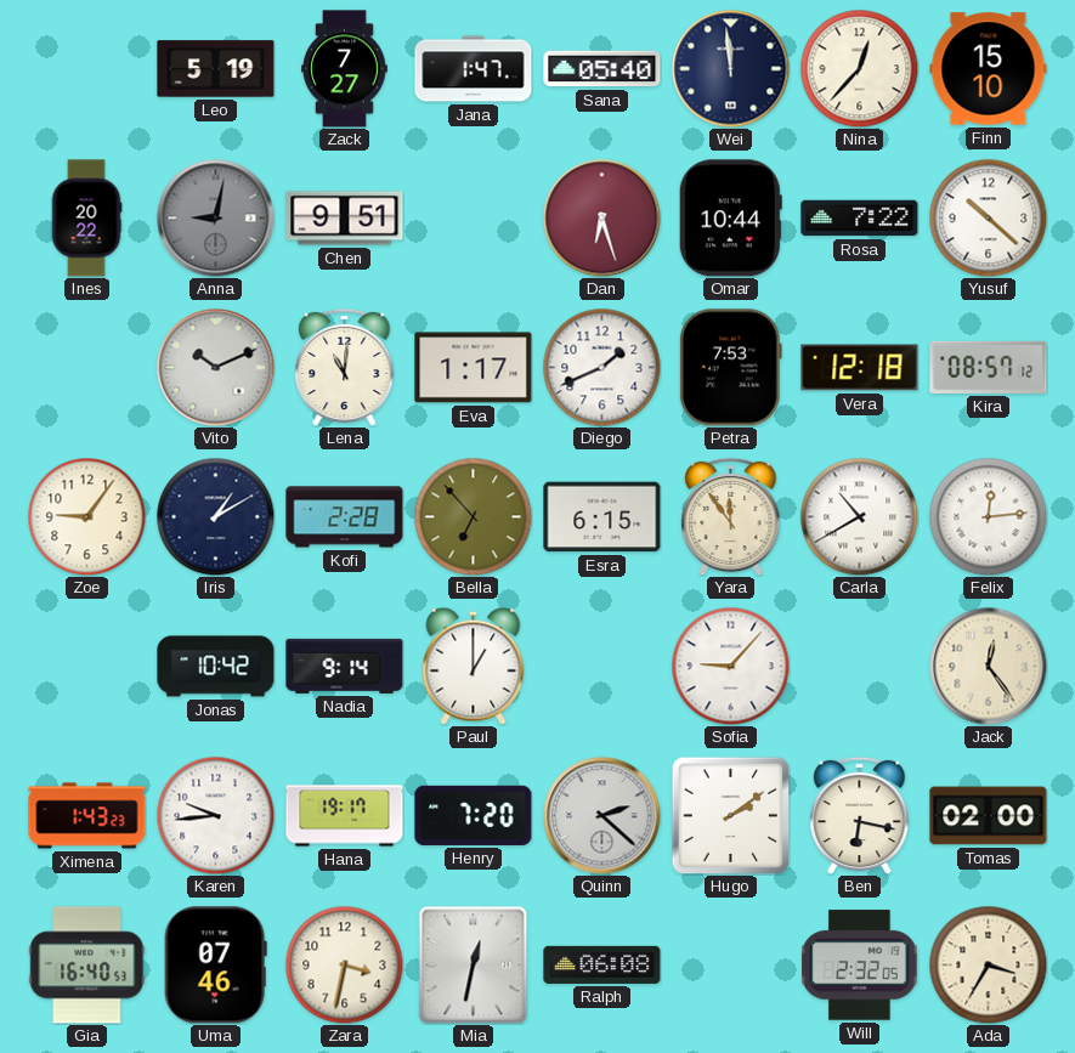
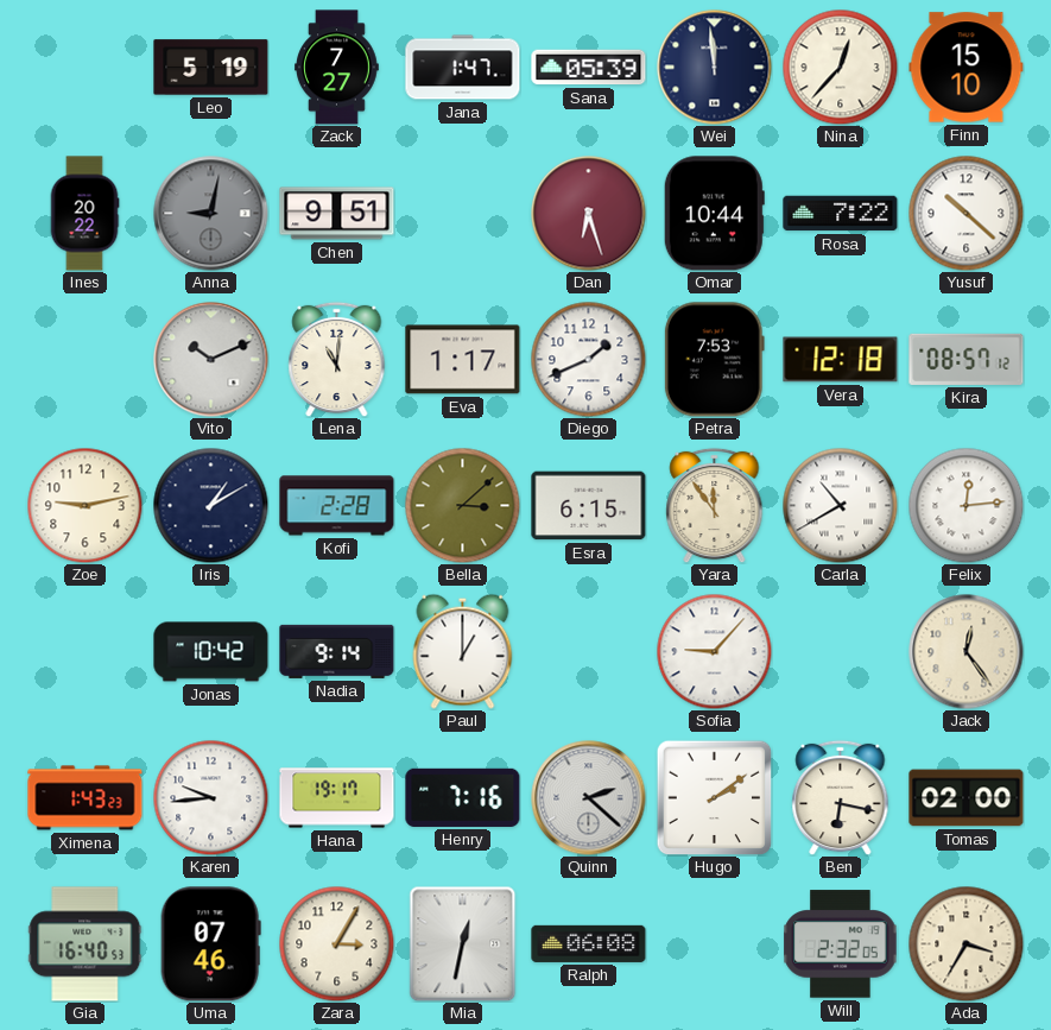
Sana: 05:40 -> 05:39 (589, 68)
Zoe: 9:06 -> 9:13 (84, 505)
Bella: 6:53 -> 3:08 (462, 505)
Henry: 7:20 -> 7:16 (463, 797)
Zara: 3:32 -> 3:05 (336, 943)
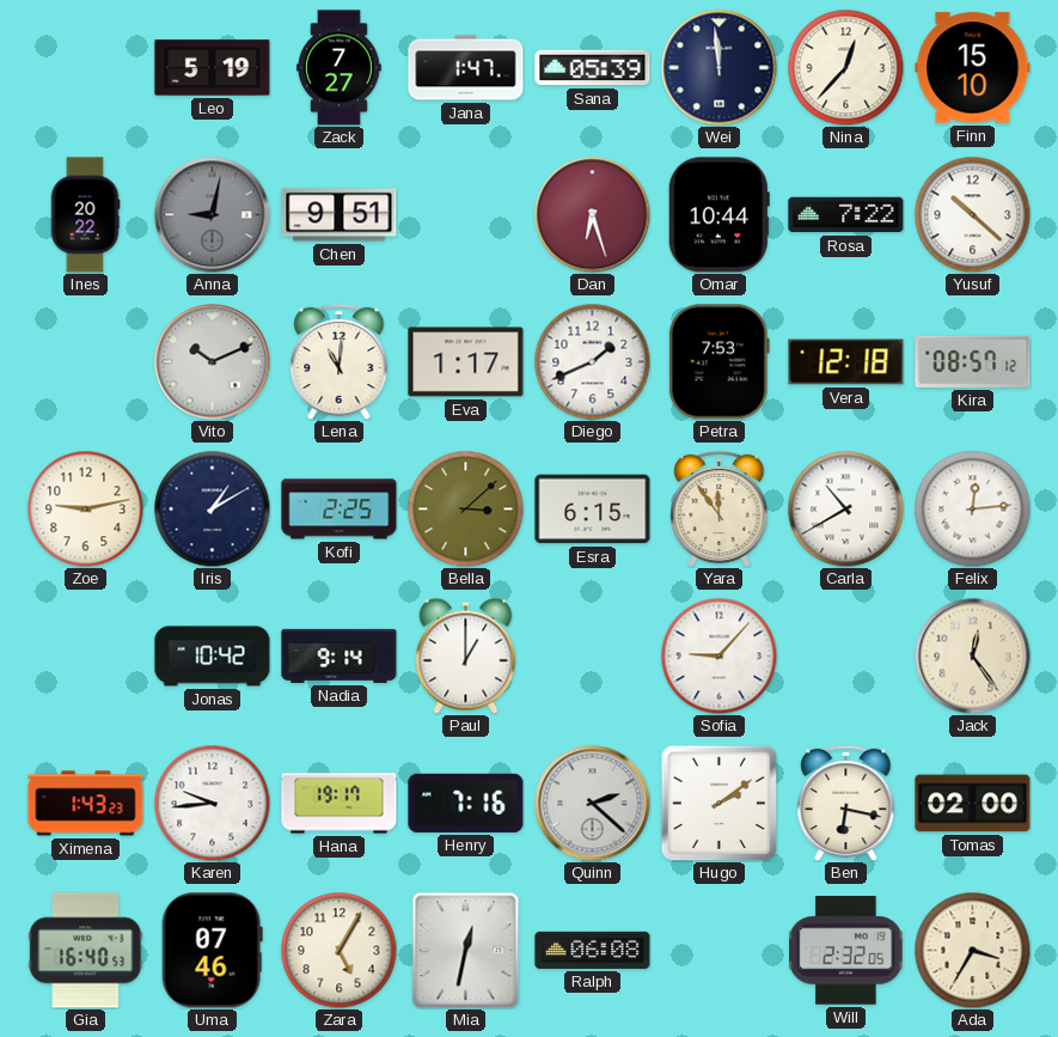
Kofi: 2:28 -> 2:25 (340, 510)
Zara: 3:05 -> 5:05 (338, 950)
